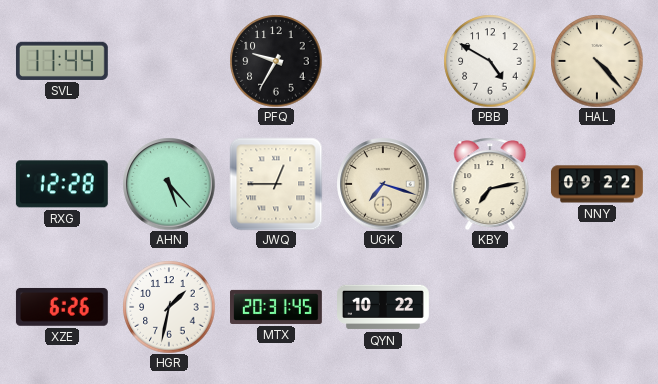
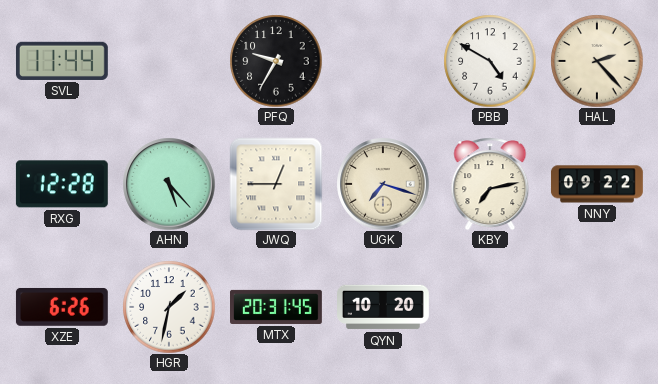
HAL: 4:23 -> 2:23 (597, 61)
QYN: 10:22 -> 10:20 (384, 307)
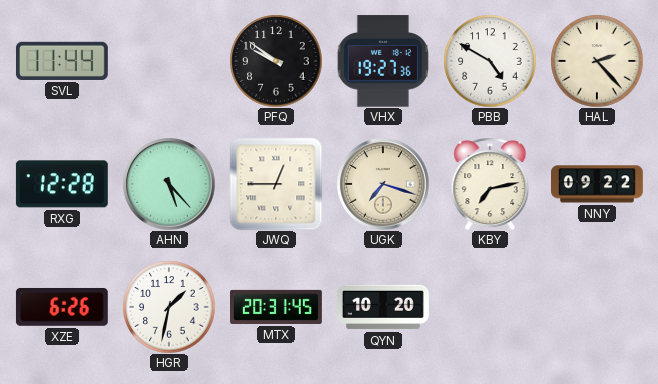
PFQ: 9:35 -> 9:51 (276, 61)
VHX: none -> 19:27 (383, 61)
